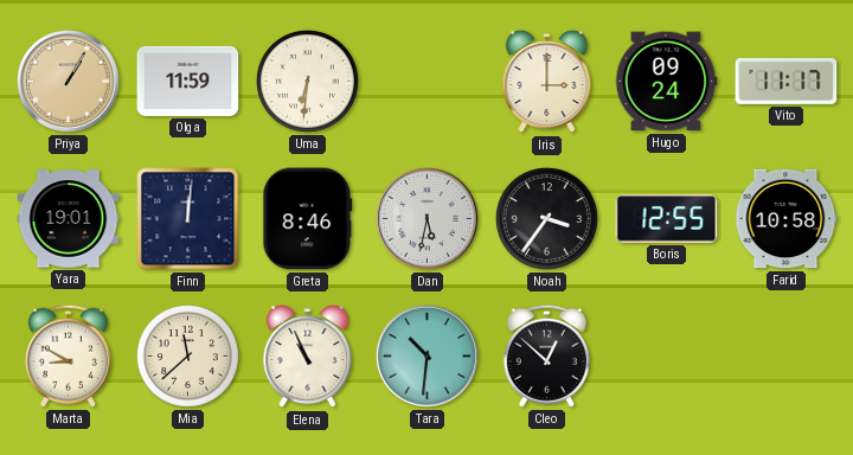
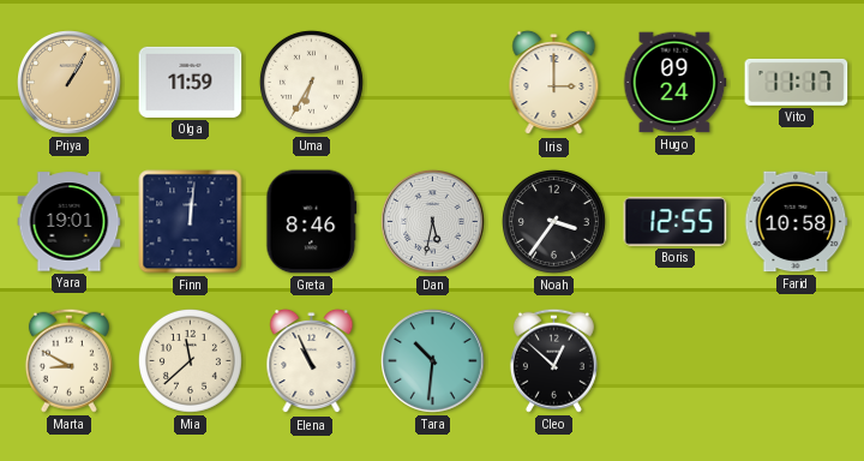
Uma: 6:31 -> 6:35 (311, 82)
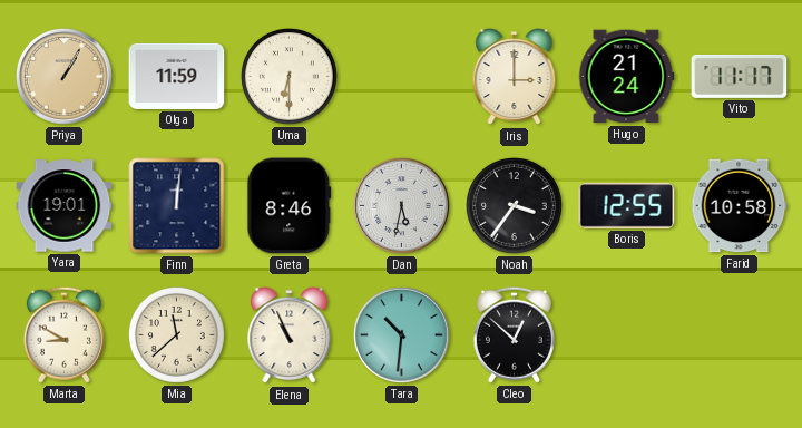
Uma: 6:35 -> 6:30 (288, 76)
Hugo: 09:24 -> 21:24 (626, 77)
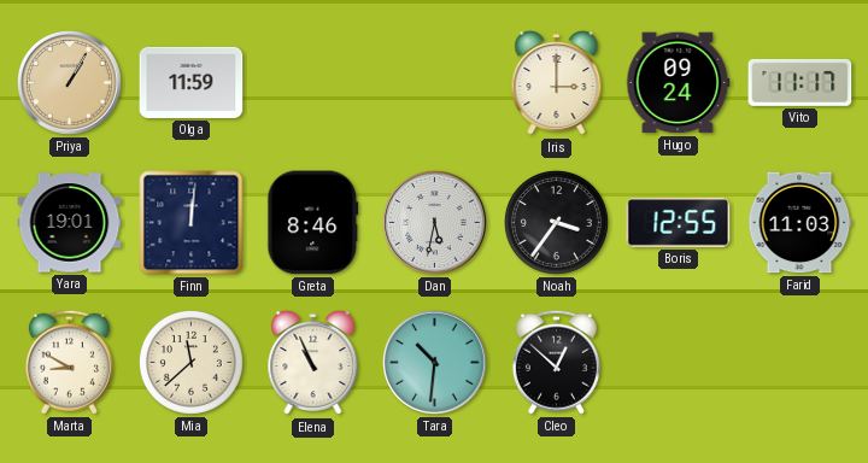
Uma: 6:30 -> none (288, 76)
Hugo: 21:24 -> 09:24 (678, 83)
Farid: 10:58 -> 11:03 (800, 223)
